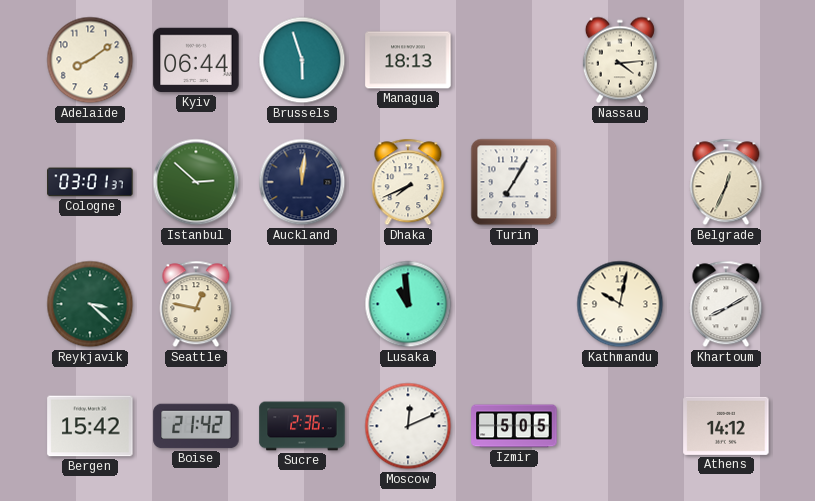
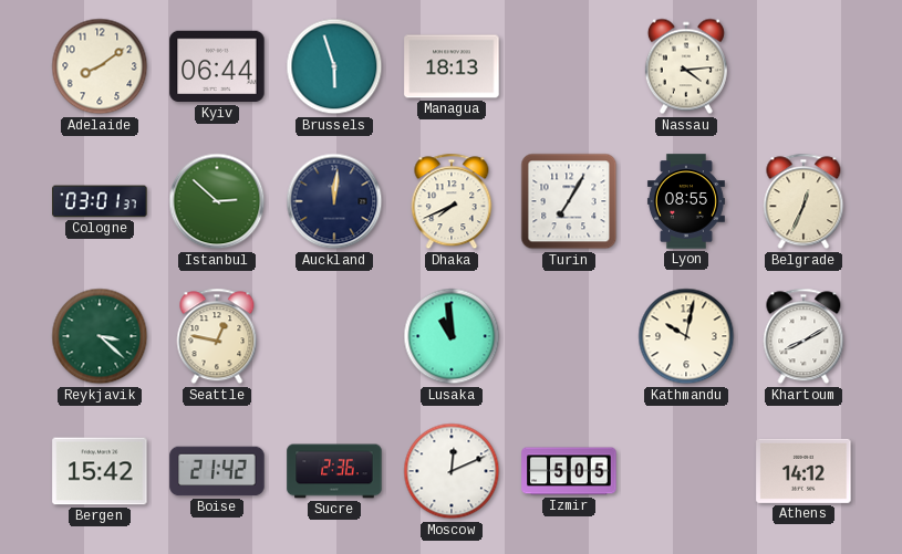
Lyon: none -> 08:55 (686, 201)
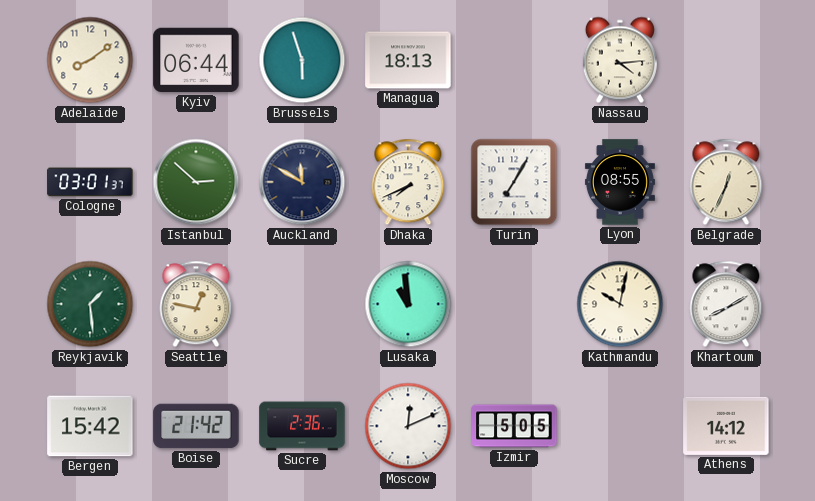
Auckland: 12:01 -> 11:50 (302, 182)
Reykjavik: 3:22 -> 1:29 (90, 304)
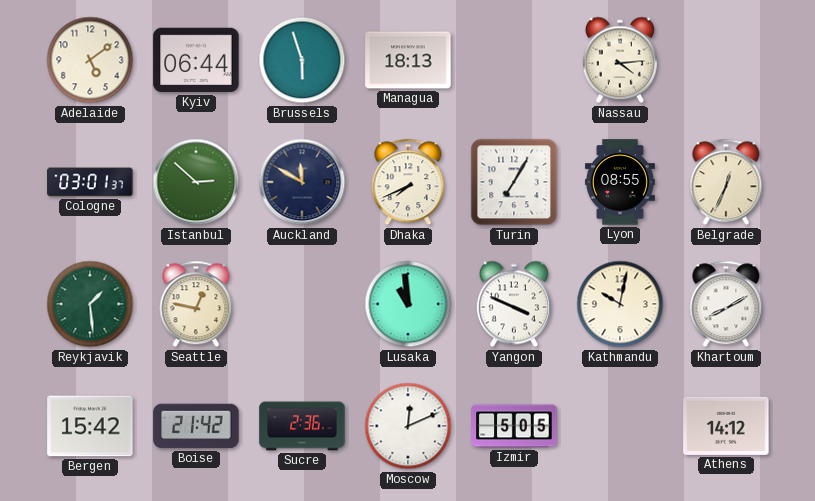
Adelaide: 8:09 -> 5:09 (90, 60)
Yangon: none -> 3:49 (514, 304)
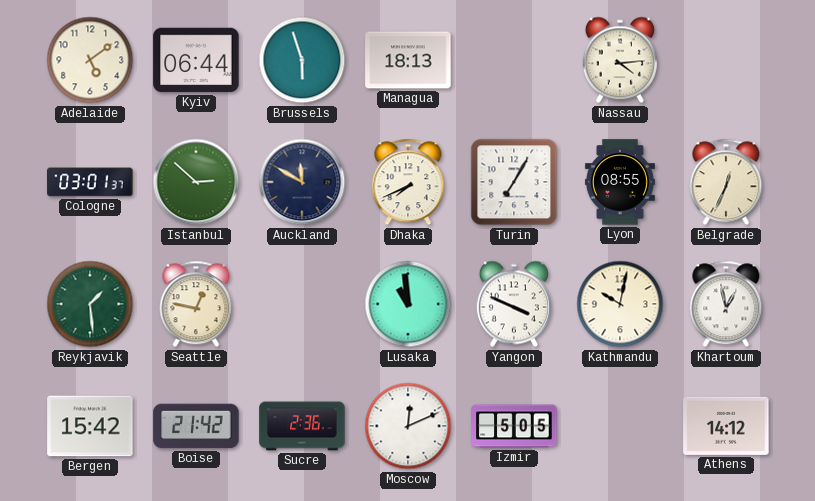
Khartoum: 8:10 -> 12:58 (726, 304)
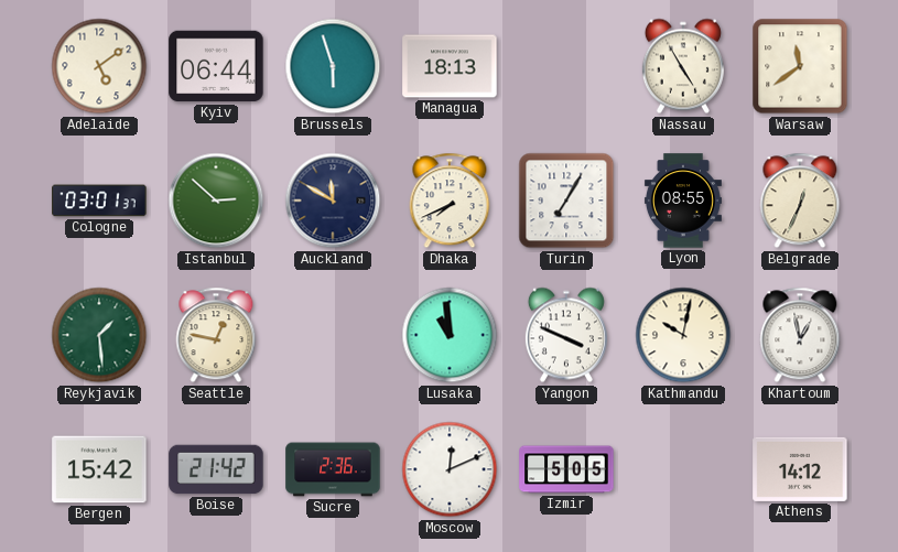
Nassau: 4:14 -> 4:55 (683, 66)
Warsaw: none -> 11:39 (800, 66)
